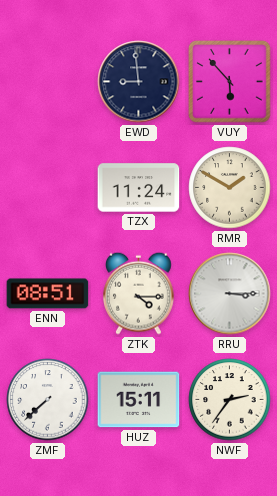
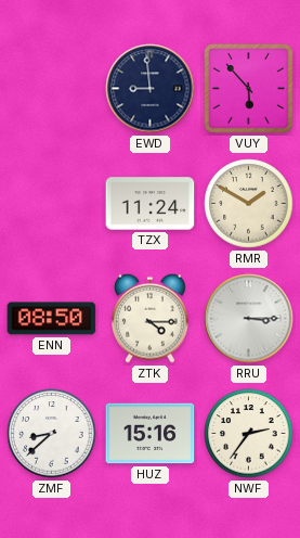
ENN: 08:51 -> 08:50 (52, 319)
ZMF: 7:38 -> 8:38 (52, 434)
HUZ: 15:11 -> 15:16 (151, 434)
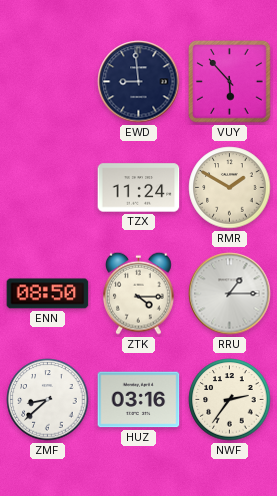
RRU: 3:15 -> 1:15 (230, 294)
HUZ: 15:16 -> 03:16 (139, 400)
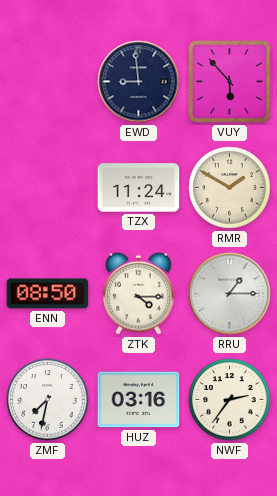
ZMF: 8:38 -> 7:32 (48, 400)
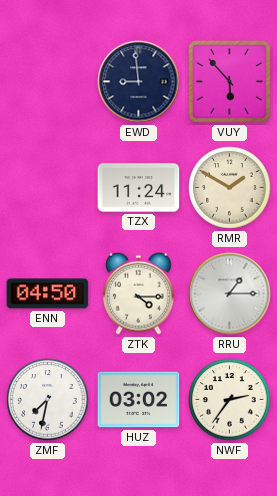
ENN: 08:50 -> 04:50 (48, 294)
HUZ: 03:16 -> 03:02 (139, 400)
